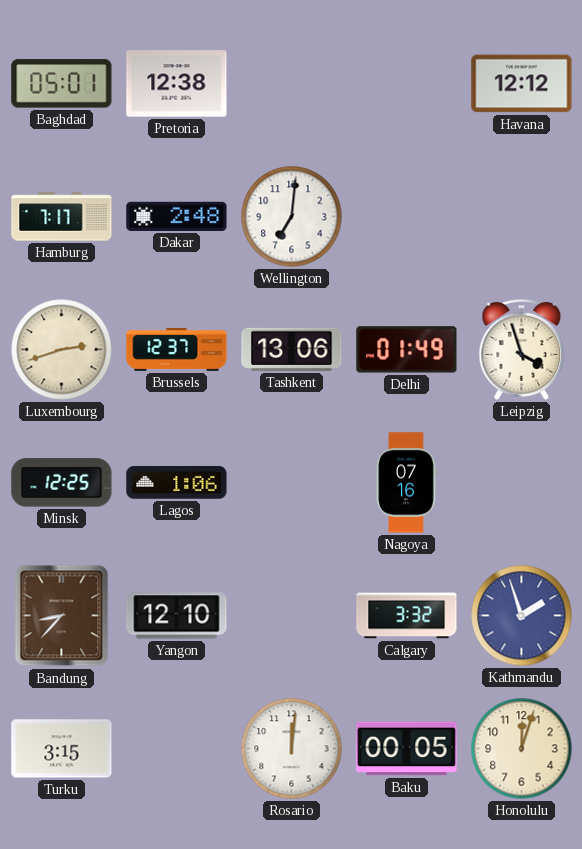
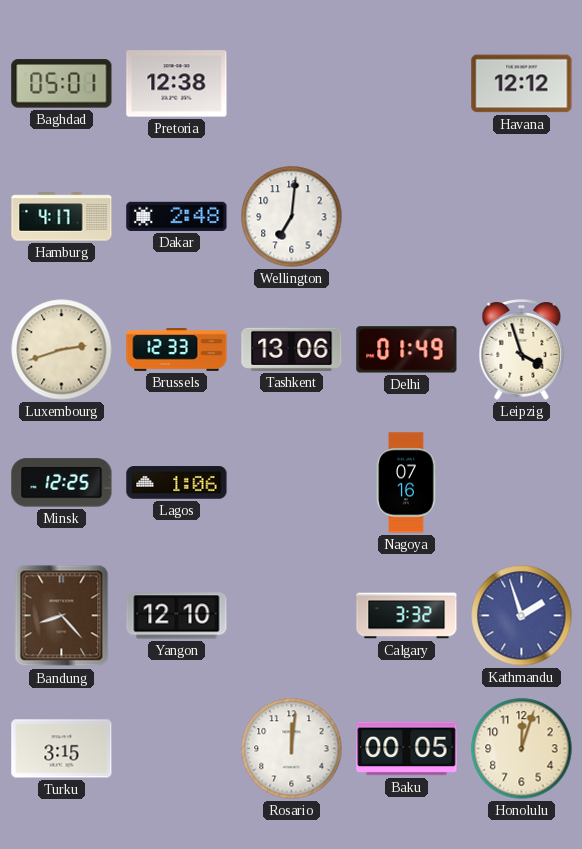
Hamburg: 7:17 -> 4:17 (62, 217)
Brussels: 12:37 -> 12:33 (177, 349)
Bandung: 8:37 -> 8:23 (62, 616)
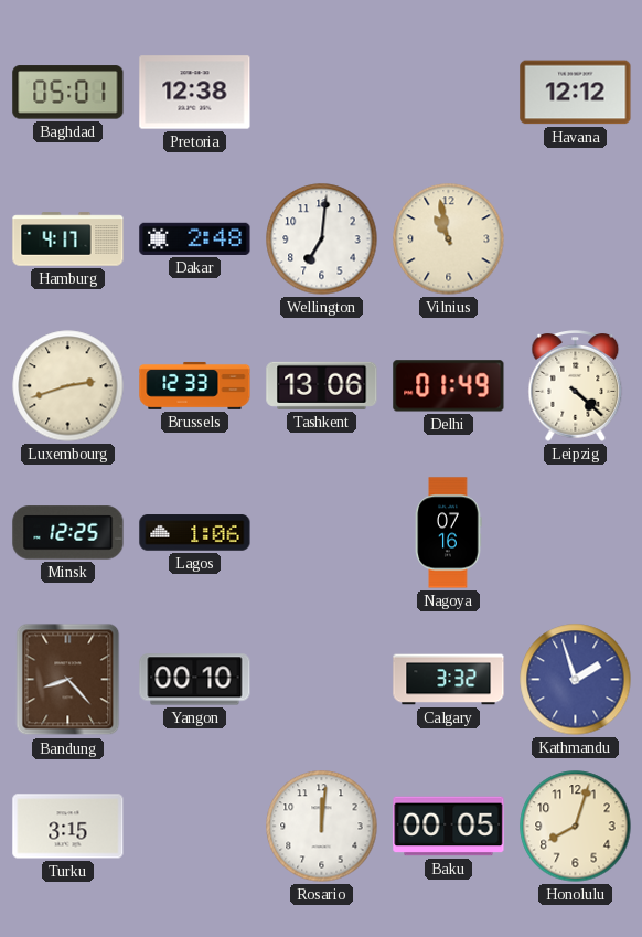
Vilnius: none -> 10:58 (449, 239)
Leipzig: 3:57 -> 4:22 (576, 386)
Yangon: 12:10 -> 00:10 (195, 680)
Honolulu: 12:03 -> 8:03 (576, 827)
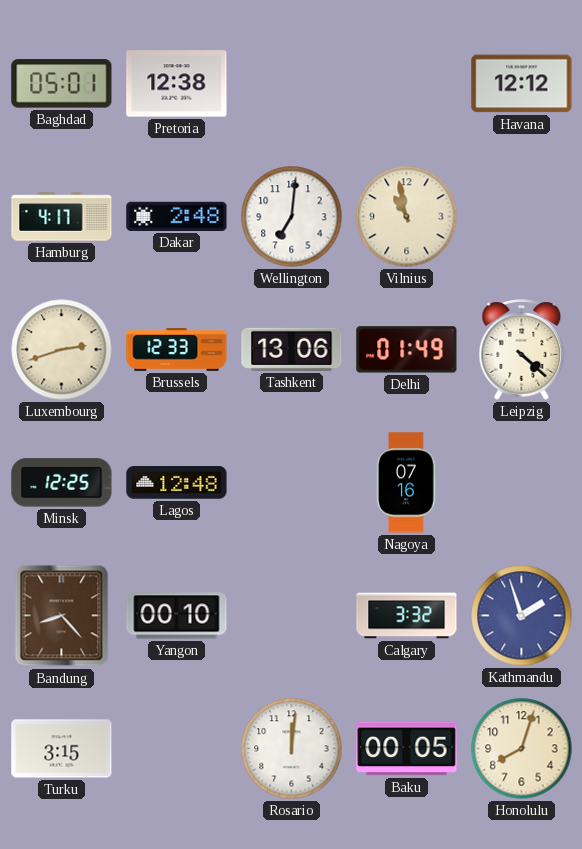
Lagos: 1:06 -> 12:48 (177, 483)
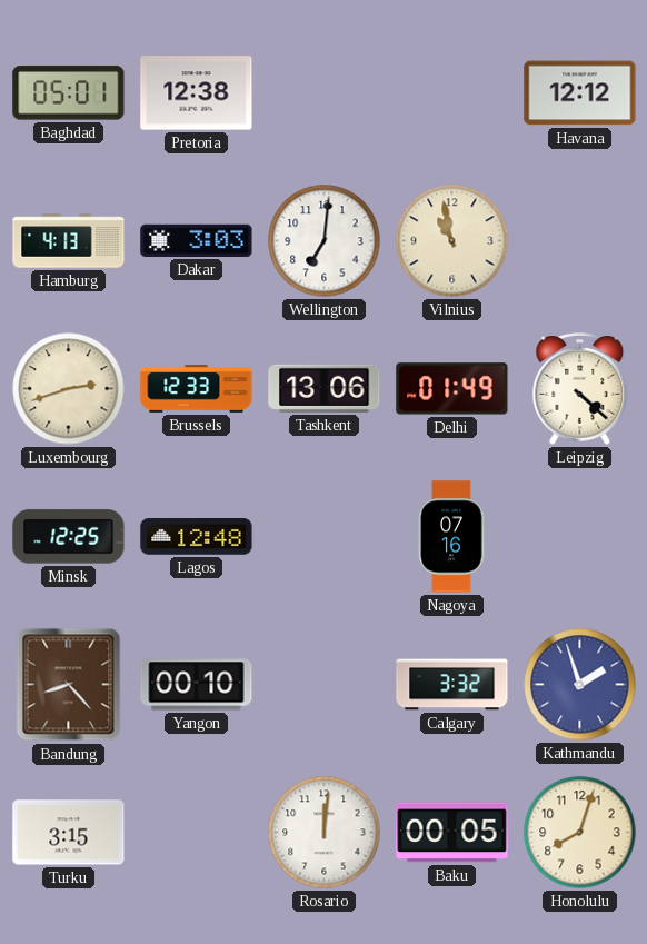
Hamburg: 4:17 -> 4:13 (69, 241)
Dakar: 2:48 -> 3:03 (197, 240)
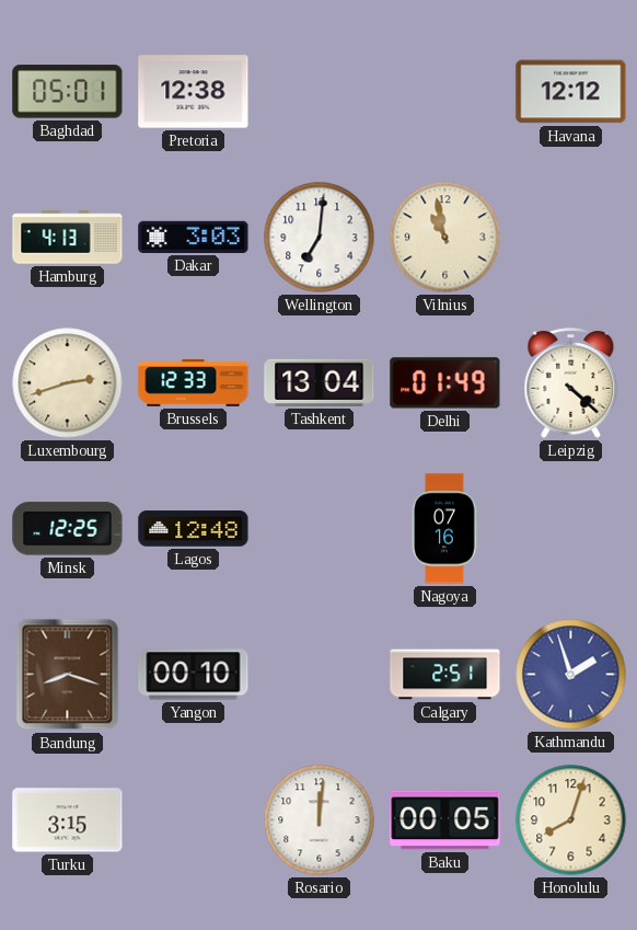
Tashkent: 13:06 -> 13:04 (320, 382)
Bandung: 8:23 -> 8:18 (68, 675)
Calgary: 3:32 -> 2:51 (445, 675)
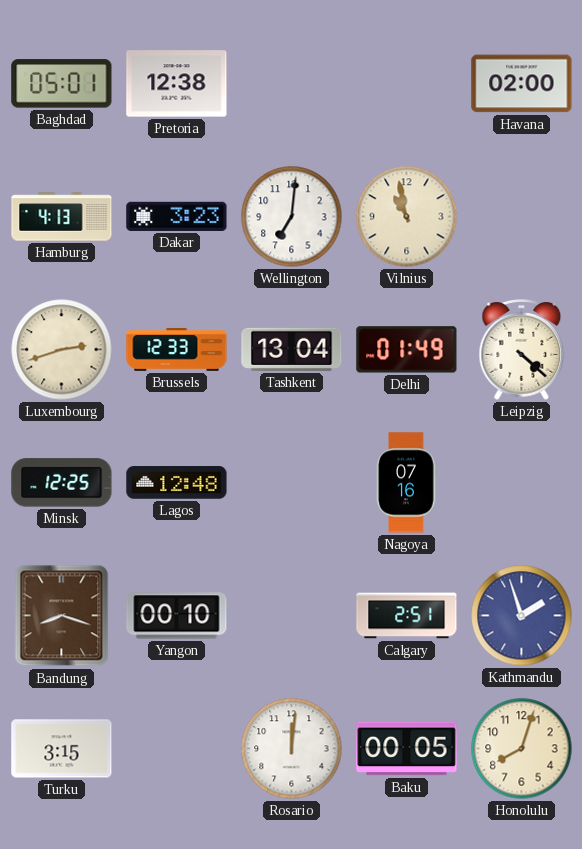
Havana: 12:12 -> 02:00 (522, 84)
Dakar: 3:03 -> 3:23 (177, 216)
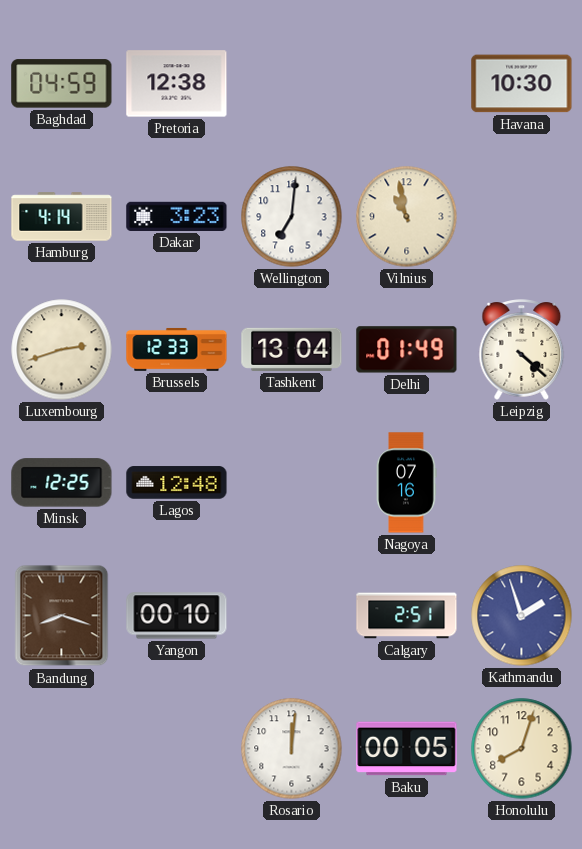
Baghdad: 05:01 -> 04:59 (62, 84)
Havana: 02:00 -> 10:30 (522, 84)
Hamburg: 4:13 -> 4:14 (62, 217)
Turku: 3:15 -> none (62, 749)
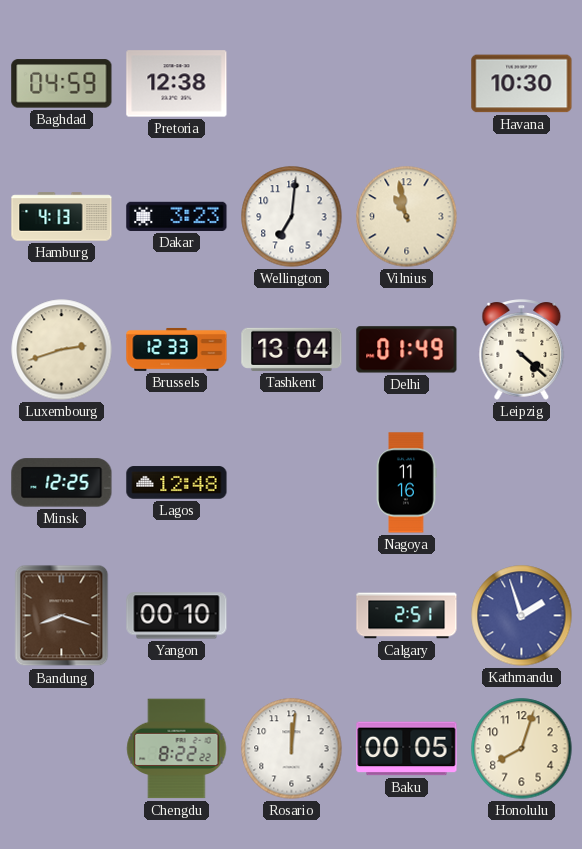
Hamburg: 4:14 -> 4:13 (62, 217)
Nagoya: 07:16 -> 11:16 (407, 483)
Chengdu: none -> 8:22 (177, 749)
